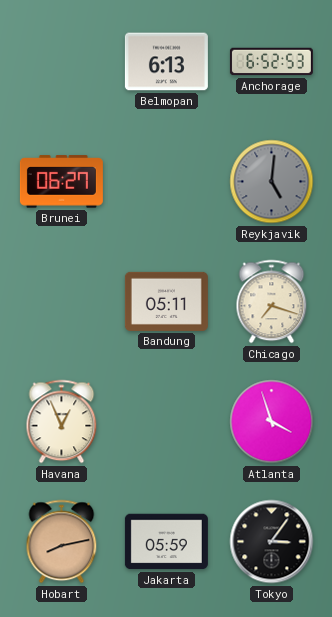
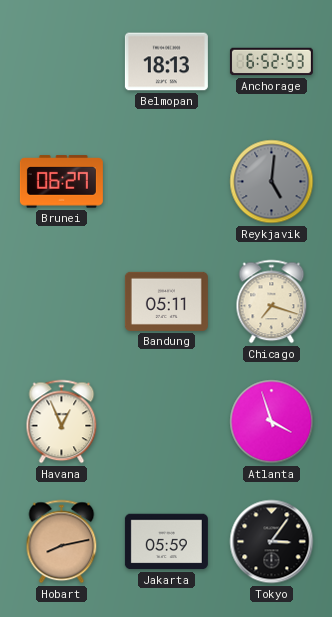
Belmopan: 6:13 -> 18:13 (166, 62)
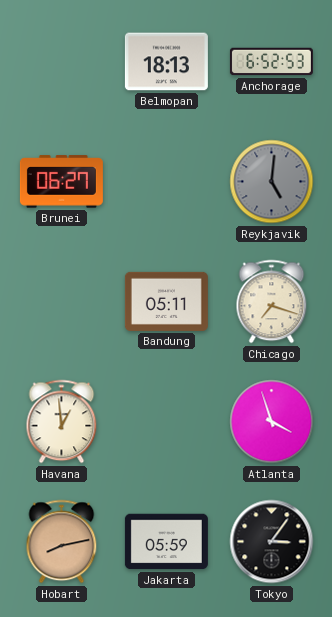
Havana: 12:56 -> 12:59 (62, 422)
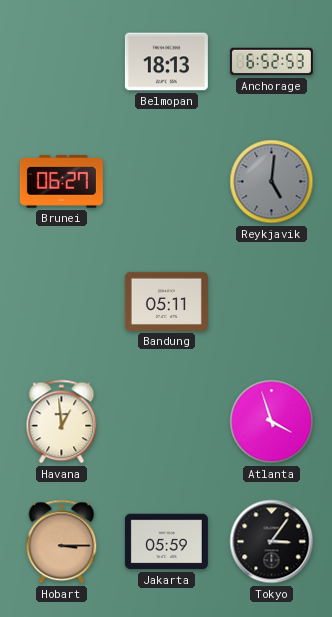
Chicago: 7:18 -> none (272, 302)
Hobart: 8:13 -> 3:15 (62, 542)
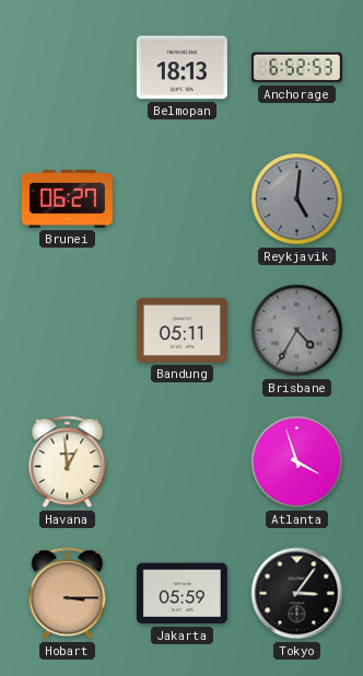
Brisbane: none -> 4:35 (297, 331)
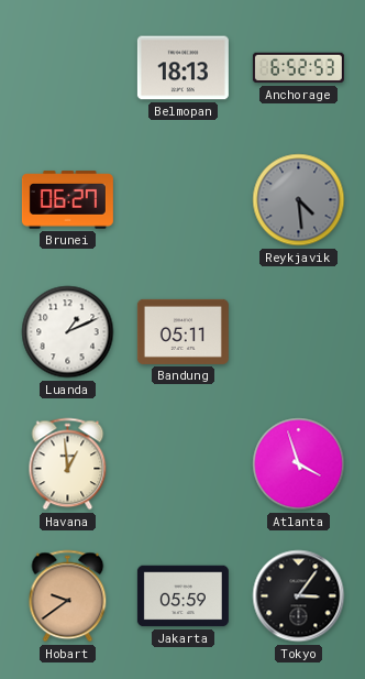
Reykjavik: 5:01 -> 4:29 (299, 200)
Luanda: none -> 1:11 (68, 332)
Brisbane: 4:35 -> none (297, 331)
Hobart: 3:15 -> 9:39 (68, 596)
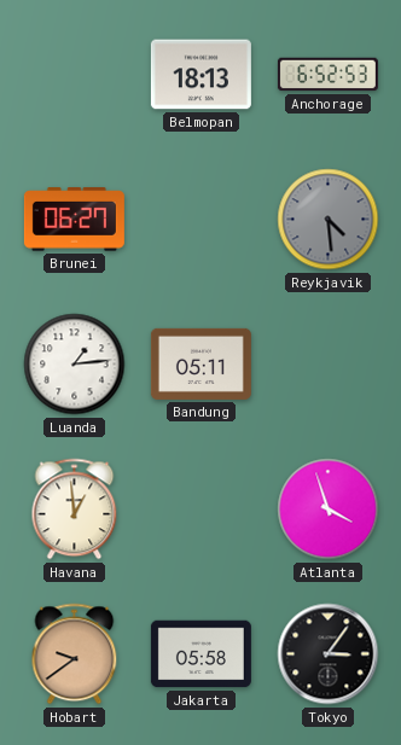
Luanda: 1:11 -> 1:14 (75, 365)
Jakarta: 05:59 -> 05:58 (200, 654)
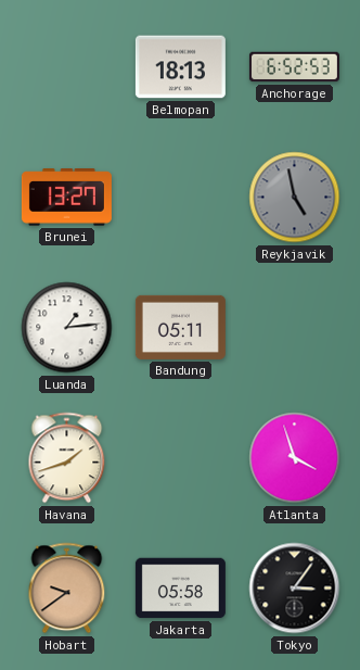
Brunei: 06:27 -> 13:27 (66, 198)
Reykjavik: 4:29 -> 4:58 (295, 198)
Havana: 12:59 -> 1:42 (67, 458)
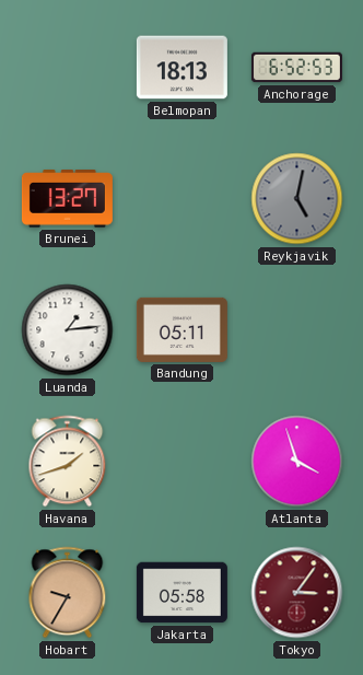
Reykjavik: 4:58 -> 5:02 (297, 199)
Hobart: 9:39 -> 9:35 (68, 593)
Tokyo dial: black -> burgundy (297, 593)
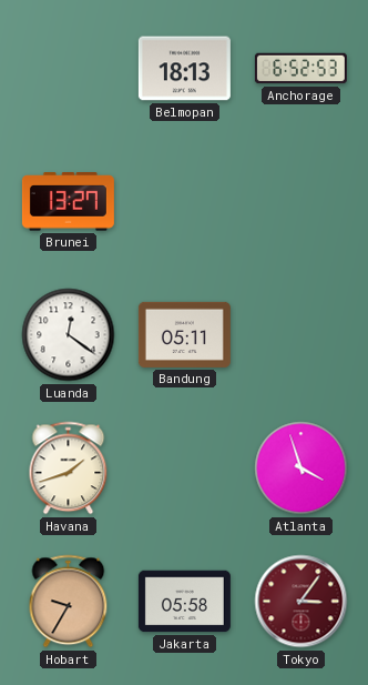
Reykjavik: 5:02 -> none (297, 199)
Luanda: 1:14 -> 12:21 (69, 335)
